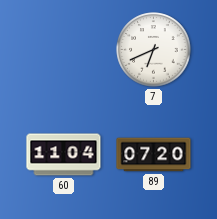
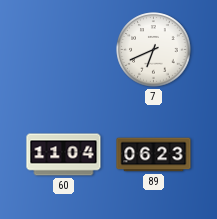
89: 07:20 -> 06:23 (154, 155)
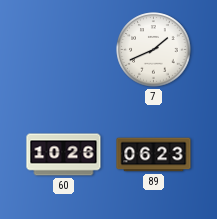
7: 6:41 -> 1:41 (154, 50)
60: 11:04 -> 10:26 (64, 155)
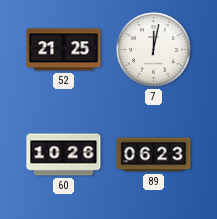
52: none -> 21:25 (64, 50)
7: 1:41 -> 12:02 (154, 50)
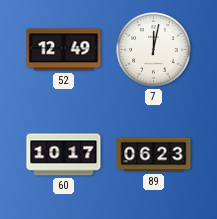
52: 21:25 -> 12:49 (64, 50)
60: 10:26 -> 10:17 (64, 155)
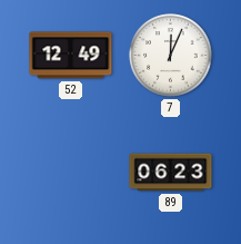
7: 12:02 -> 12:04 (171, 56)
60: 10:17 -> none (64, 155)
